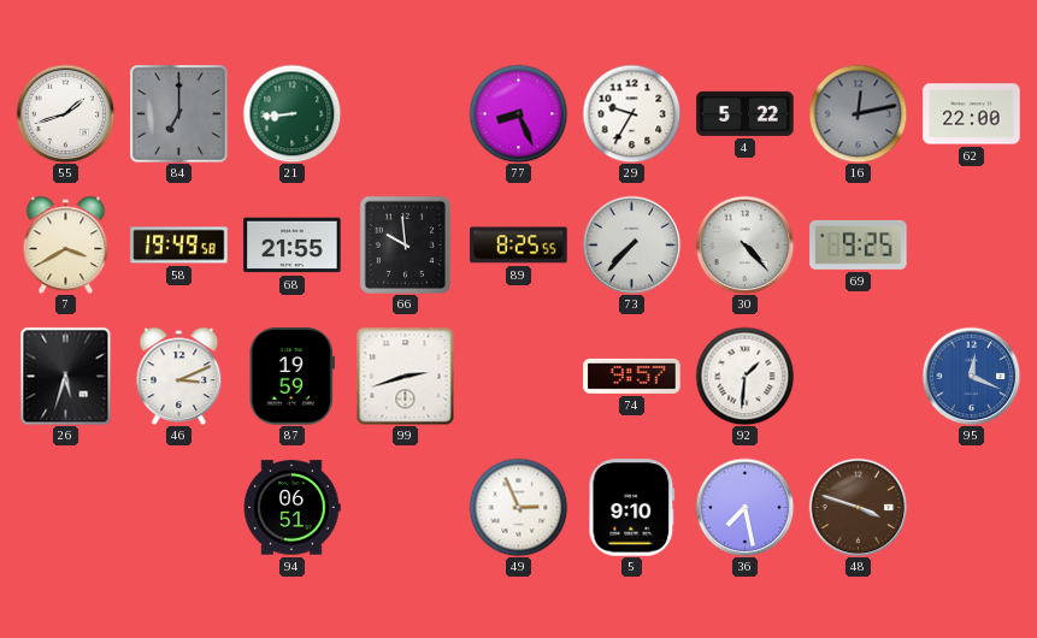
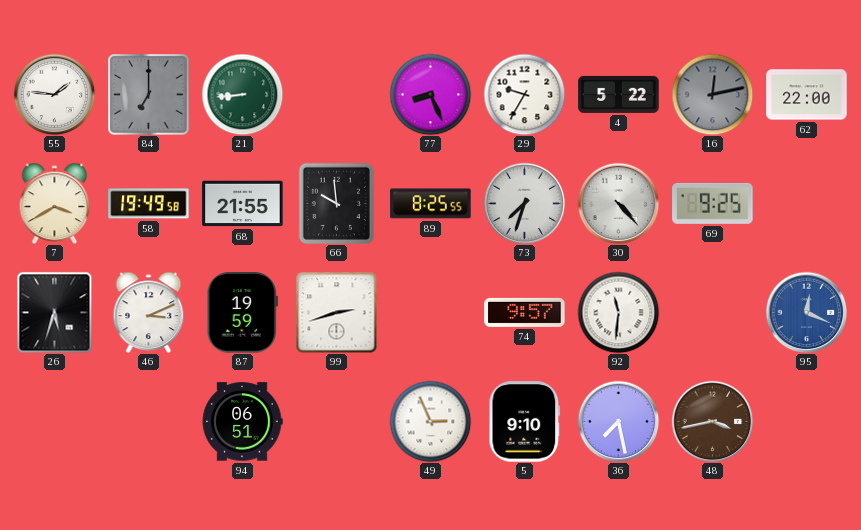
55: 1:42 -> 1:46 (54, 94)
73: 7:37 -> 7:33 (524, 203)
92: 1:31 -> 11:31 (618, 312)
48: 3:48 -> 3:43 (712, 421)
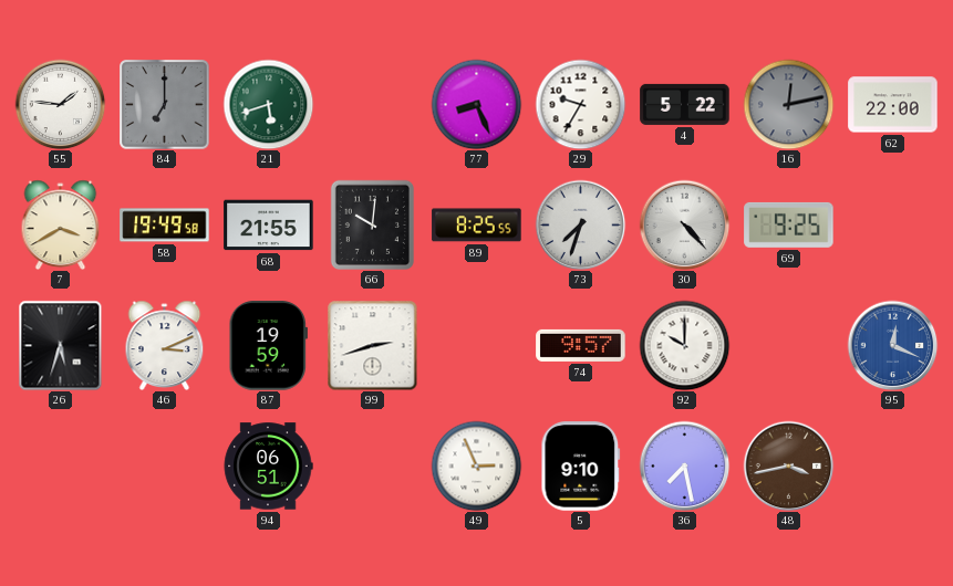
21: 8:44 -> 5:42 (268, 104)
66: 9:59 -> 10:01 (372, 224)
92: 11:31 -> 10:00 (684, 345)
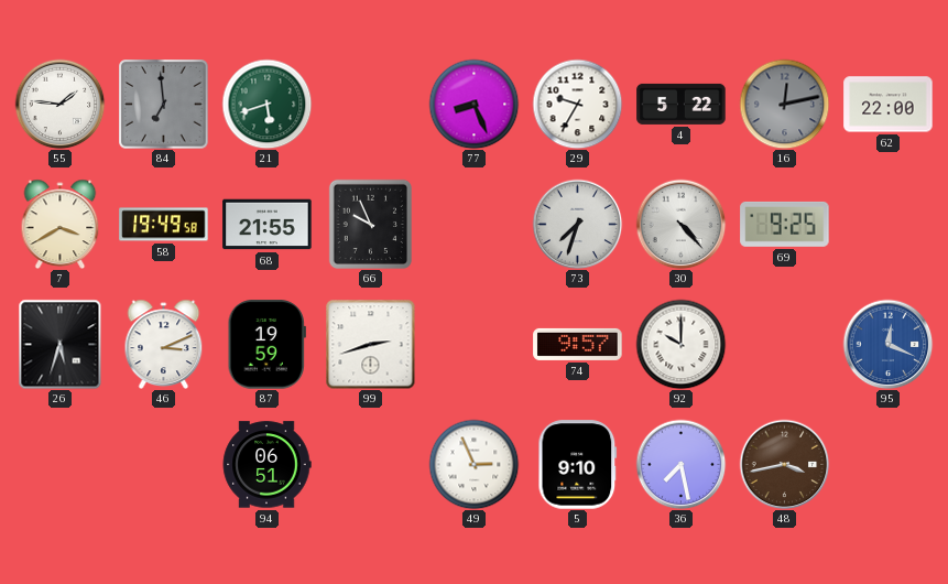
84: 7:00 -> 6:59 (164, 105)
66: 10:01 -> 9:56 (370, 224)
89: 8:25 -> none (477, 226)
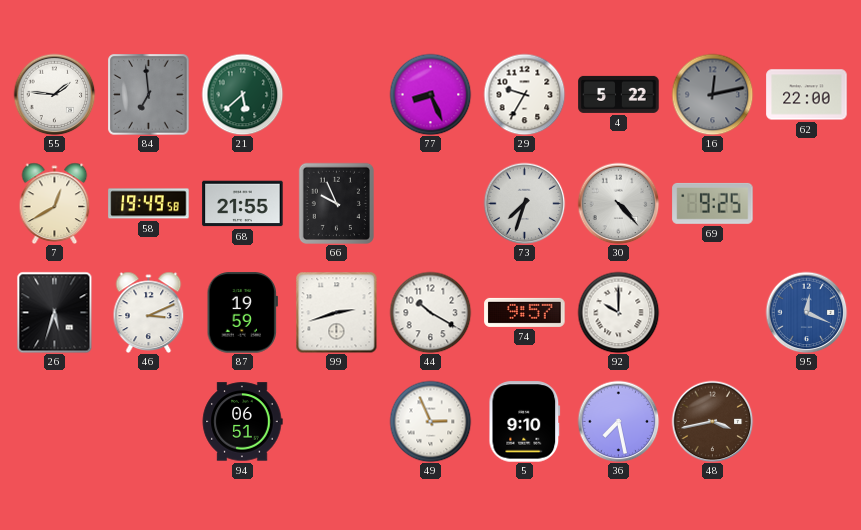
21: 5:42 -> 5:38 (242, 94)
7: 3:40 -> 12:40 (55, 203)
44: none -> 10:20 (430, 312)
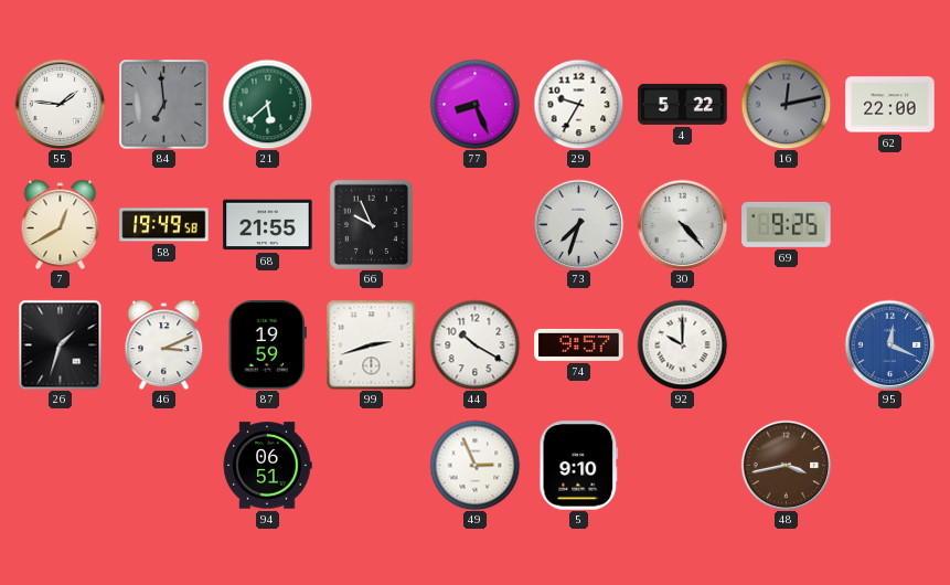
26: 5:33 -> 1:33 (61, 344)
36: 7:28 -> none (618, 421)
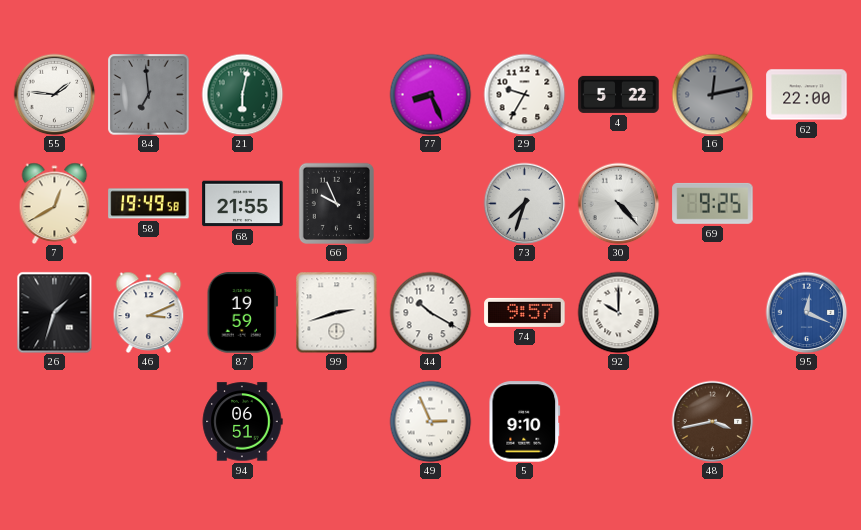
21: 5:38 -> 6:02 (242, 94)
